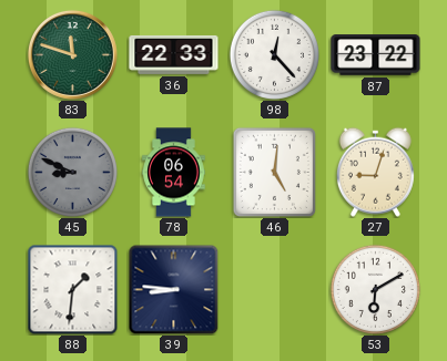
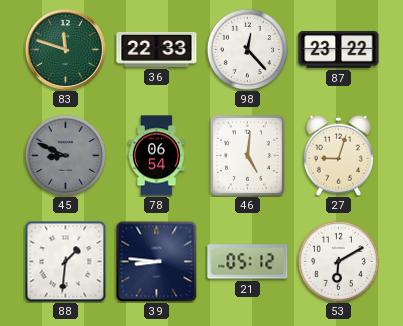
21: none -> 05:12 (248, 262)
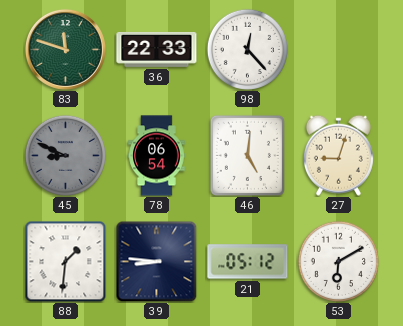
87: 23:22 -> none (339, 50)
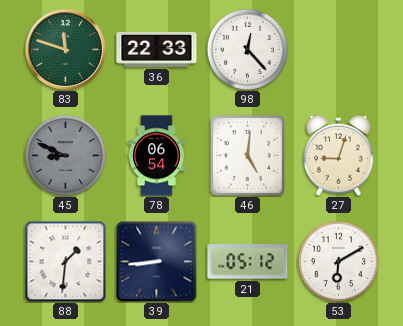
39: 8:46 -> 8:44 (156, 261)
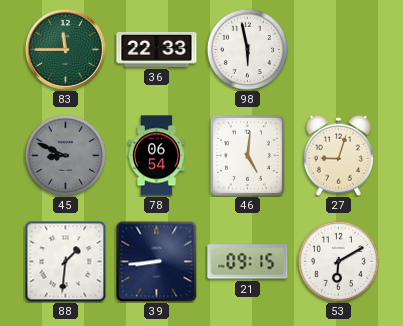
83: 11:48 -> 11:45 (65, 49)
98: 12:23 -> 5:58 (247, 49)
21: 05:12 -> 09:15 (248, 262)
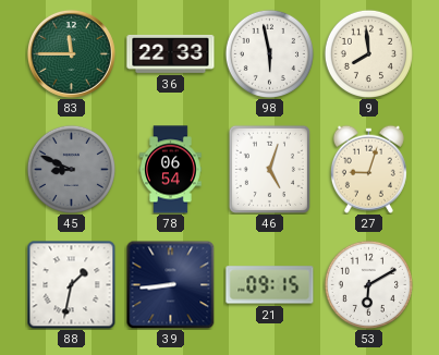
9: none -> 7:59 (368, 53)
46: 5:01 -> 5:03 (269, 169)
88: 1:31 -> 1:32 (71, 284)
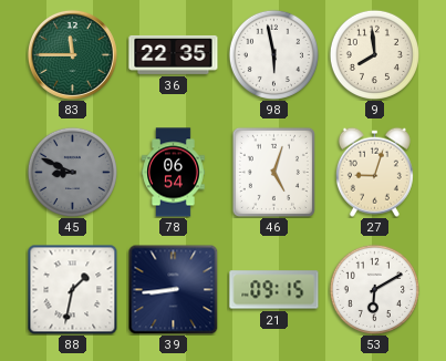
36: 22:33 -> 22:35 (174, 54)
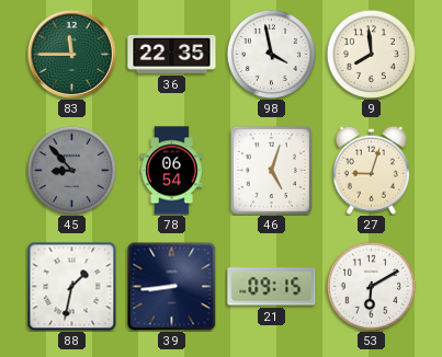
98: 5:58 -> 3:58 (271, 54)
45: 8:49 -> 8:53 (71, 170)
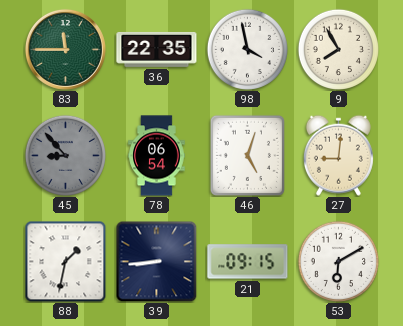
9: 7:59 -> 7:55 (338, 49)
27: 9:03 -> 9:01 (338, 155)
